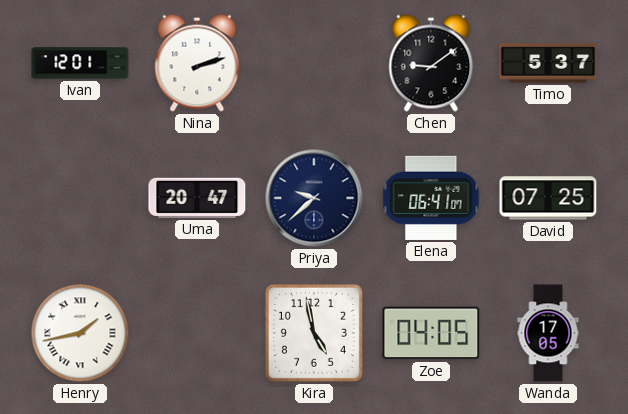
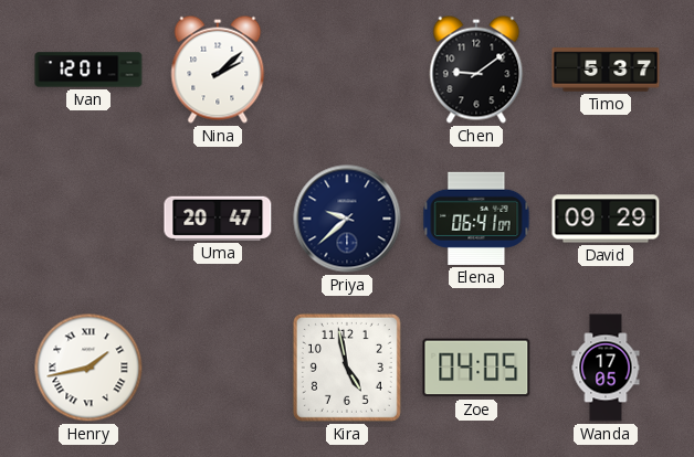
Nina: 2:12 -> 2:08 (218, 70)
David: 07:25 -> 09:29 (606, 219)
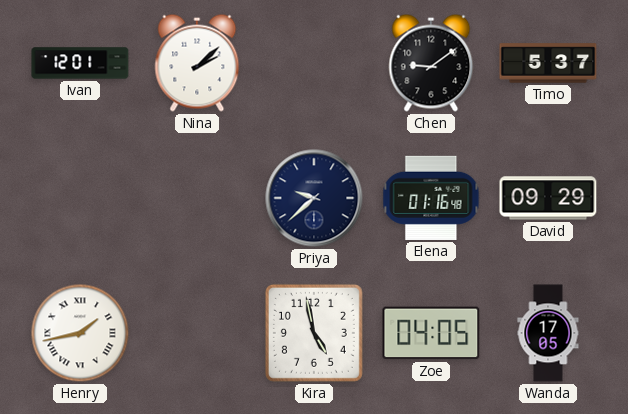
Uma: 20:47 -> none (218, 219)
Elena: 06:41 -> 01:16 (431, 198)
